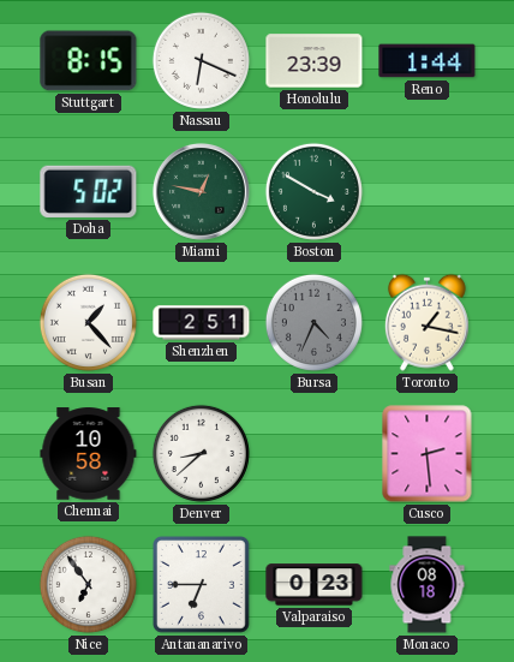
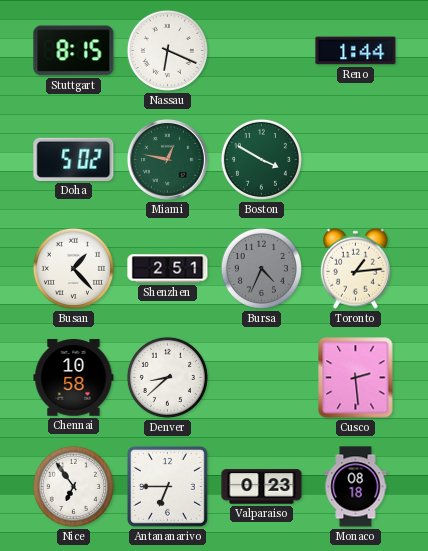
Honolulu: 23:39 -> none (315, 61)
Toronto: 1:17 -> 1:14 (355, 268)
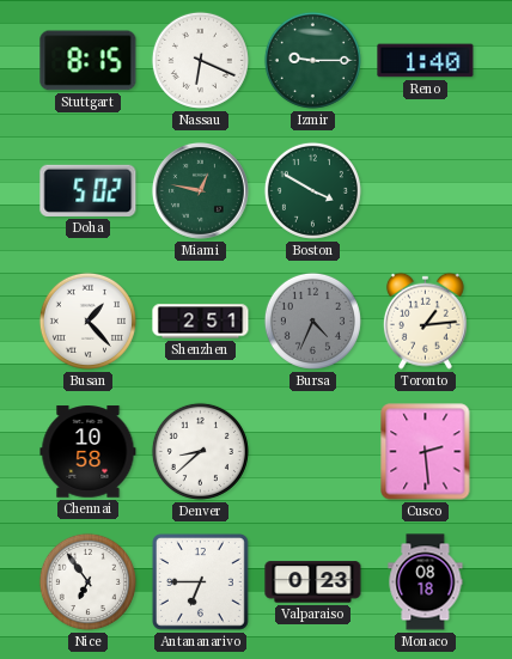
Izmir: none -> 9:15 (312, 60)
Reno: 1:44 -> 1:40 (426, 61)
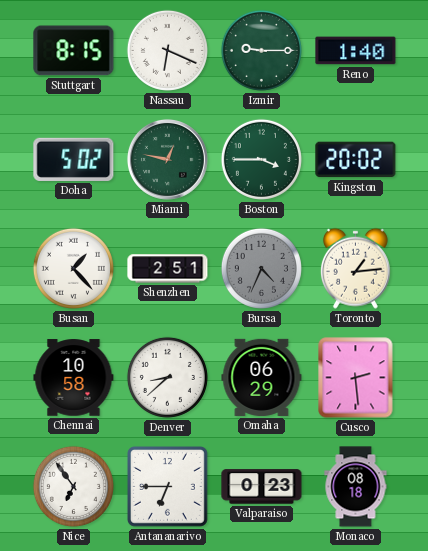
Boston: 3:50 -> 3:45 (261, 159)
Kingston: none -> 20:02 (356, 160)
Omaha: none -> 06:29 (262, 377)
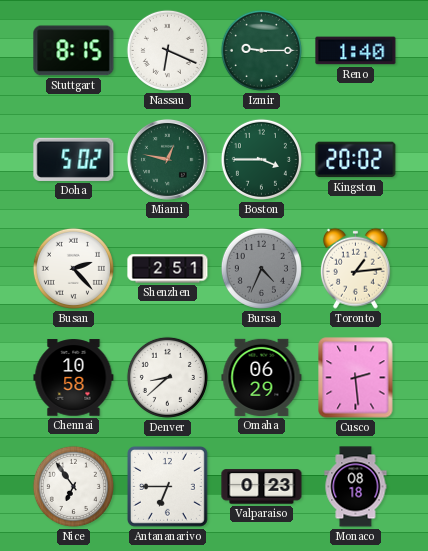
Busan: 1:23 -> 2:23 (73, 268)
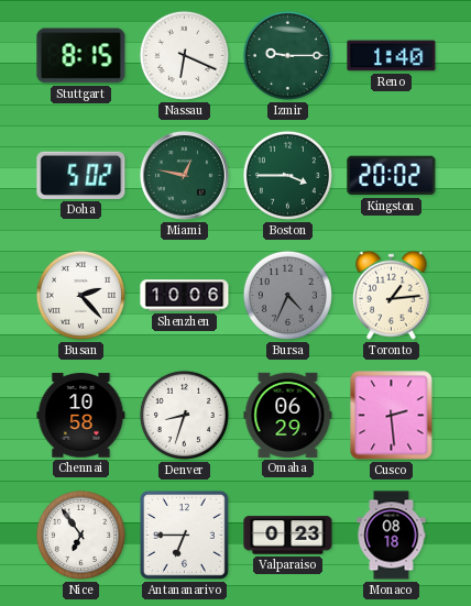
Shenzhen: 2:51 -> 10:06 (185, 296)
Denver: 8:38 -> 8:33 (184, 415)
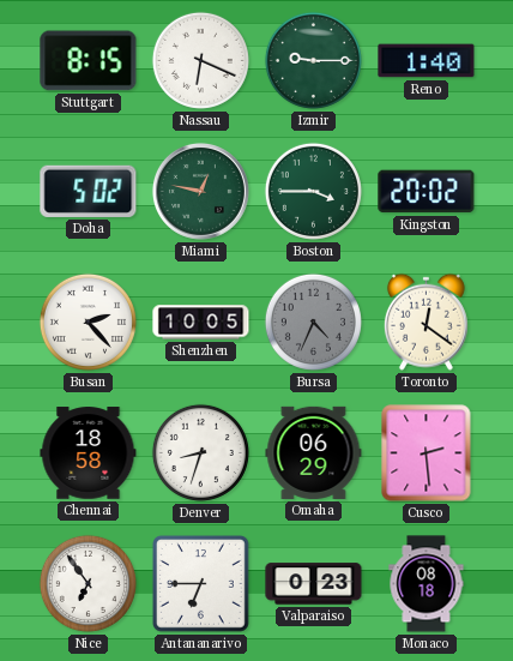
Shenzhen: 10:06 -> 10:05 (201, 323)
Toronto: 1:14 -> 12:21 (426, 322)
Chennai: 10:58 -> 18:58 (89, 453)
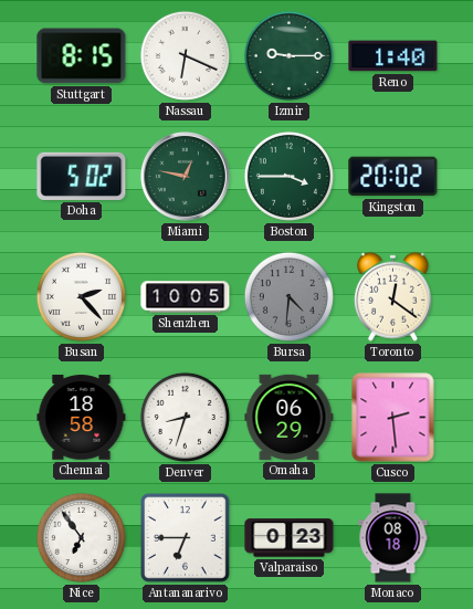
Bursa: 4:34 -> 4:31 (288, 296)
